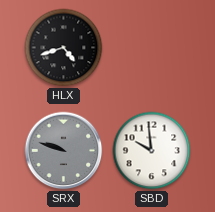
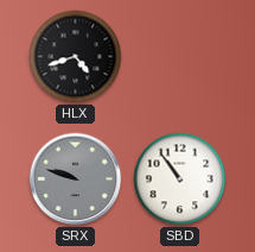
SBD: 9:59 -> 10:54 (180, 179)
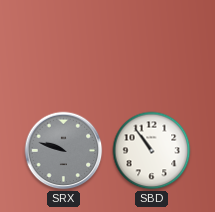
HLX: 4:42 -> none (76, 57)
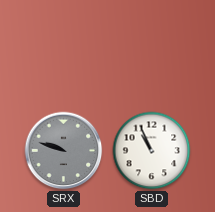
SBD: 10:54 -> 10:56 (152, 151)
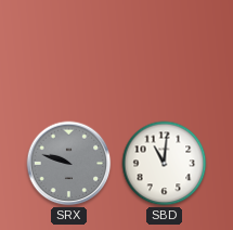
SBD: 10:56 -> 11:01 (165, 164)
